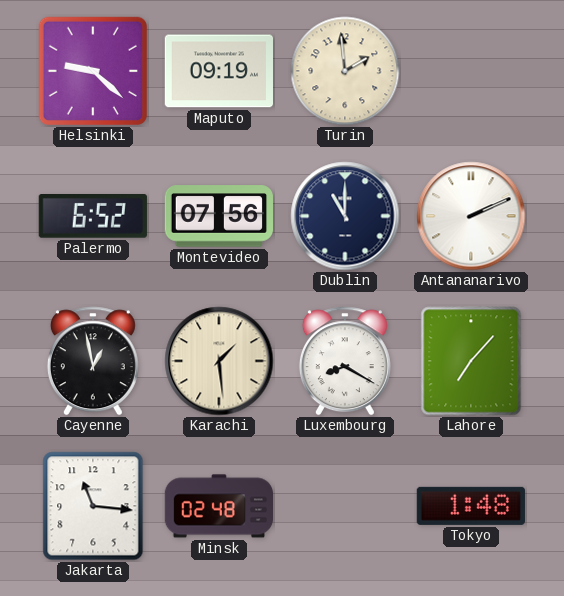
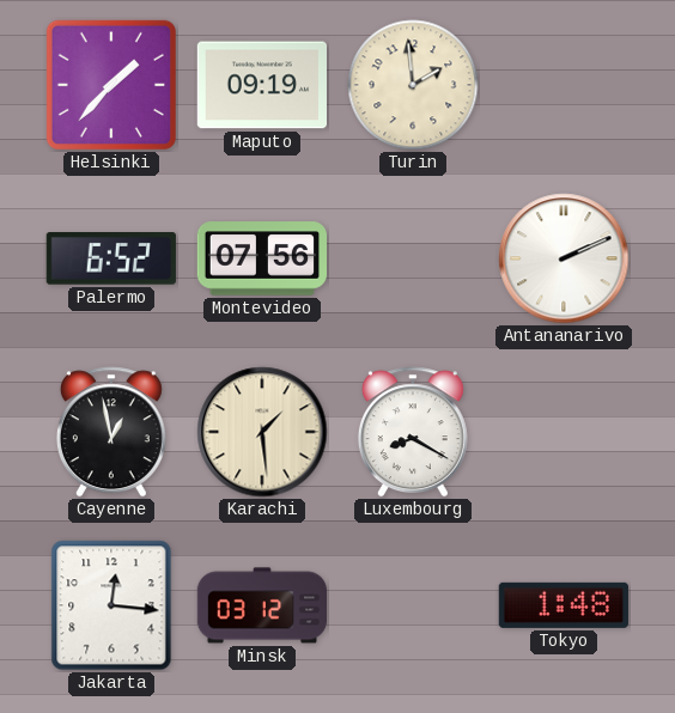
Helsinki: 9:22 -> 1:37 (111, 85)
Dublin: 11:00 -> none (345, 216)
Lahore: 7:07 -> none (471, 361)
Jakarta: 11:16 -> 12:16 (111, 605)
Minsk: 02:48 -> 03:12 (261, 605)
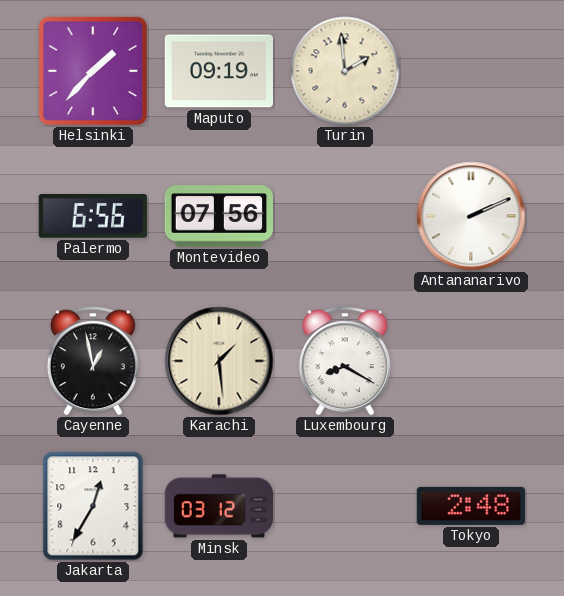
Palermo: 6:52 -> 6:56 (93, 217)
Jakarta: 12:16 -> 12:35 (93, 506)
Tokyo: 1:48 -> 2:48 (471, 506)
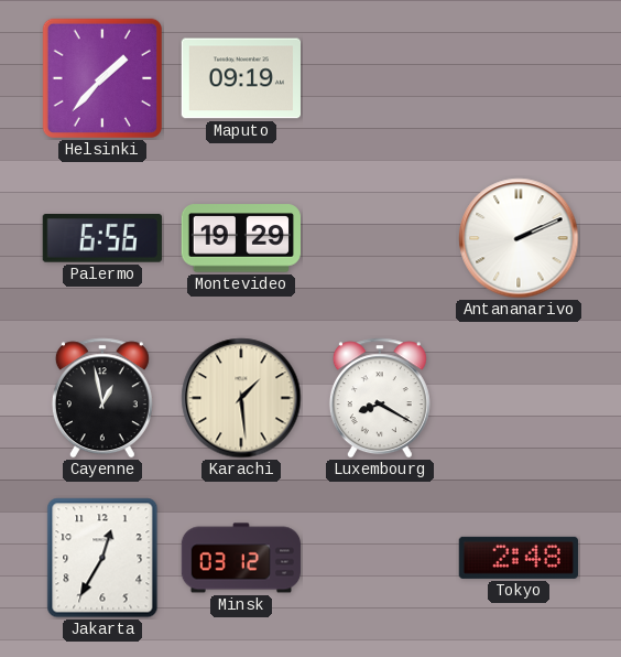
Turin: 1:59 -> none (345, 71)
Montevideo: 07:56 -> 19:29 (240, 238)
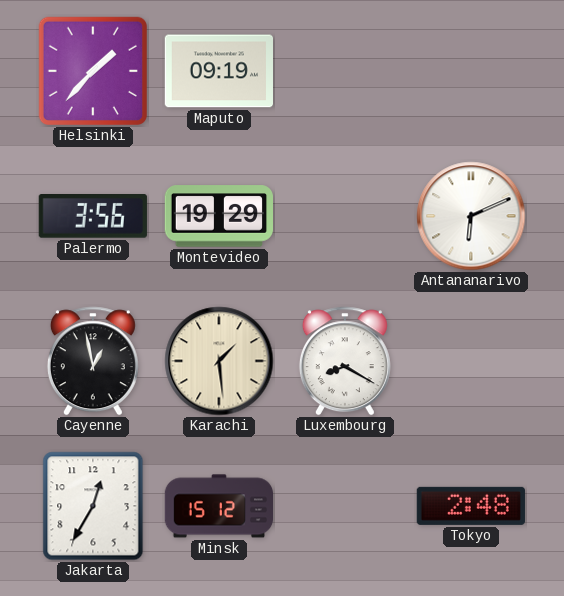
Palermo: 6:56 -> 3:56 (93, 217)
Antananarivo: 2:11 -> 6:11 (471, 216)
Minsk: 03:12 -> 15:12 (218, 506)
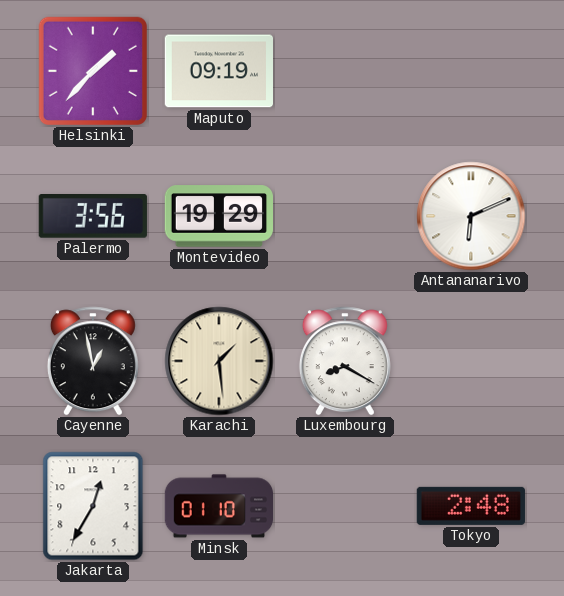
Minsk: 15:12 -> 01:10 (218, 506)
